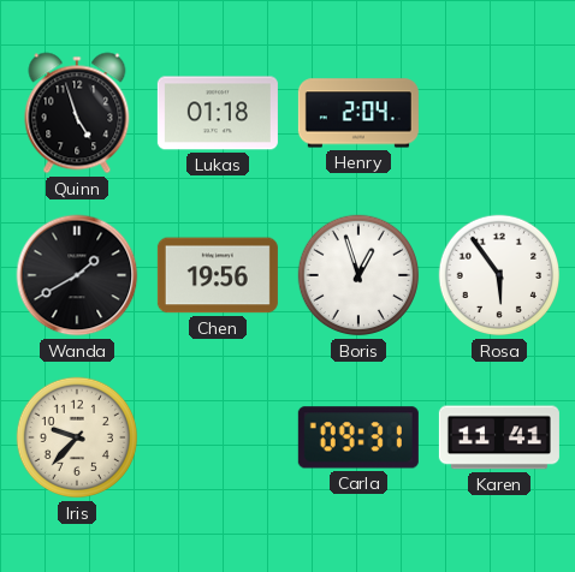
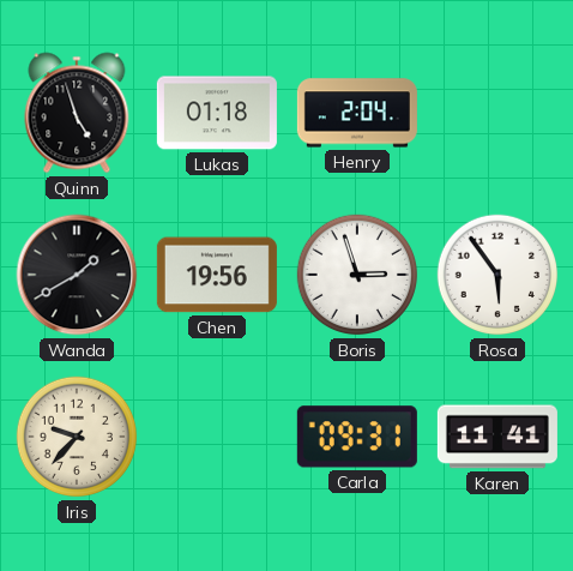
Boris: 12:57 -> 2:57 (357, 275)
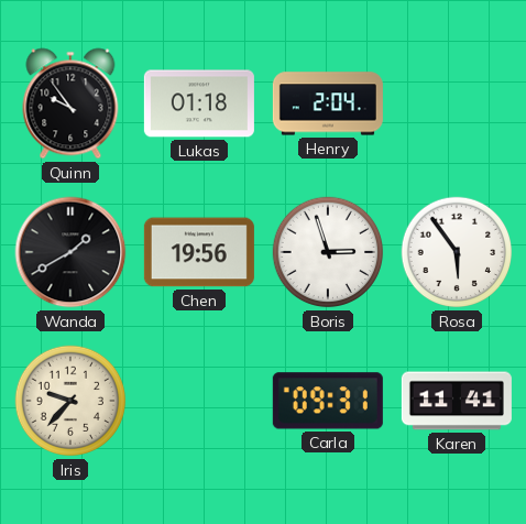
Quinn: 4:57 -> 9:54 (70, 103)
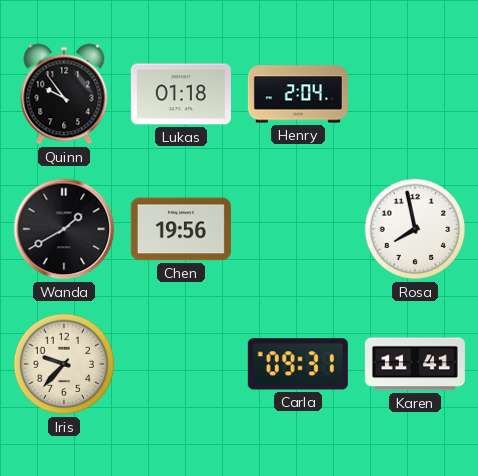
Boris: 2:57 -> none (328, 252)
Rosa: 5:54 -> 7:58 (415, 229)
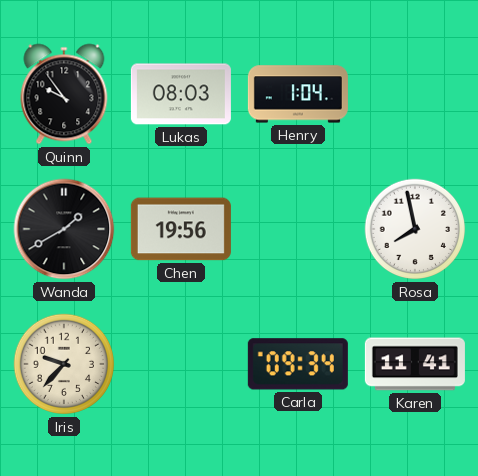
Lukas: 01:18 -> 08:03 (181, 94)
Henry: 2:04 -> 1:04 (298, 94)
Carla: 09:31 -> 09:34 (298, 364)
